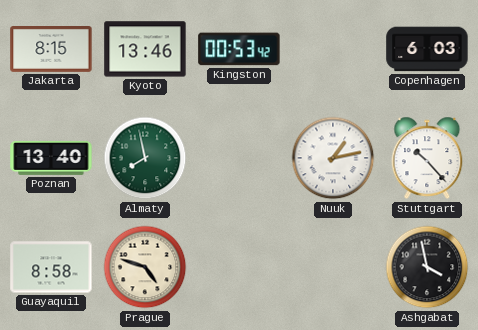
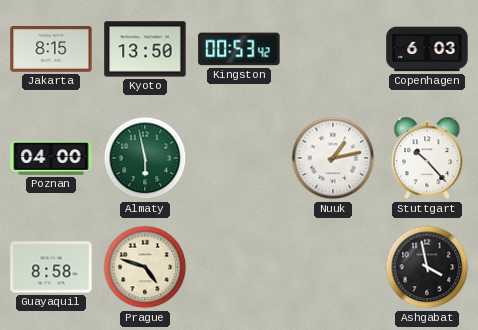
Kyoto: 13:46 -> 13:50 (145, 49)
Poznan: 13:40 -> 04:00 (51, 158)
Almaty: 7:58 -> 5:58 (145, 158)
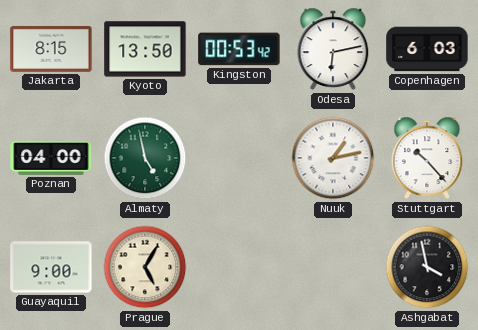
Odesa: none -> 6:13 (333, 49)
Almaty: 5:58 -> 4:58 (145, 158)
Guayaquil: 8:58 -> 9:00 (51, 267)
Prague: 4:48 -> 5:05 (145, 267)
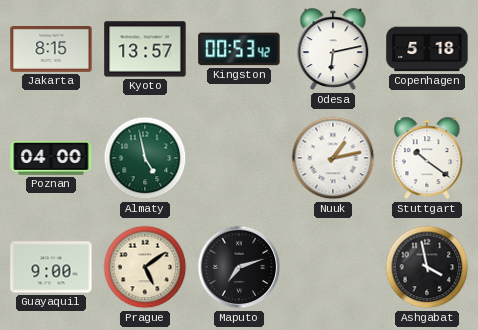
Kyoto: 13:50 -> 13:57 (145, 49)
Copenhagen: 6:03 -> 5:18 (427, 49)
Stuttgart: 10:23 -> 10:21 (427, 158)
Prague: 5:05 -> 5:09 (145, 267)
Maputo: none -> 7:12 (239, 267)
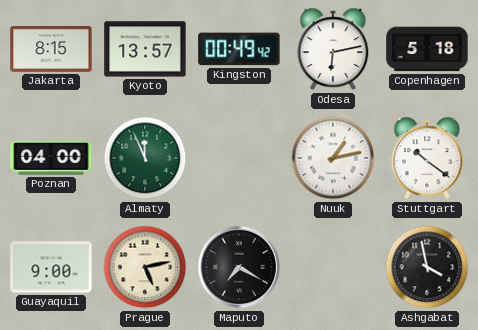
Kingston: 00:53 -> 00:49 (239, 49)
Almaty: 4:58 -> 11:56 (145, 158)
Prague: 5:09 -> 5:13 (145, 267)
Maputo: 7:12 -> 7:20 (239, 267)
